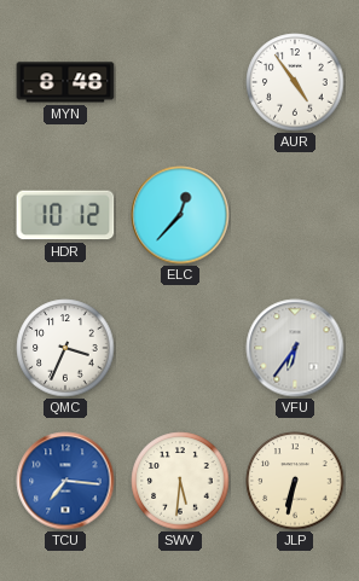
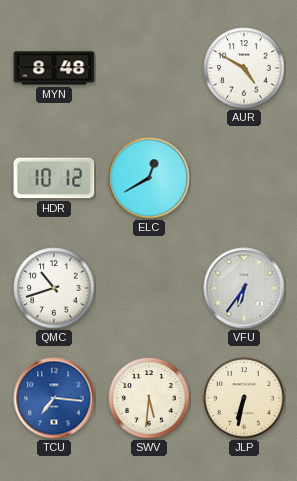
AUR: 4:54 -> 4:50 (244, 68)
ELC: 12:37 -> 12:40 (149, 178)
QMC: 3:34 -> 10:42 (54, 288)
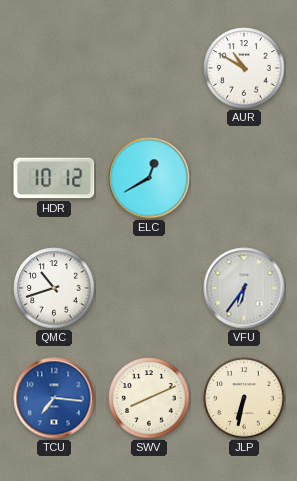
MYN: 8:48 -> none (54, 68)
AUR: 4:50 -> 10:50 (244, 68)
SWV: 5:31 -> 8:11 (149, 398)
